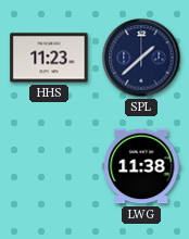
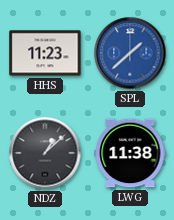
SPL dial: navy -> blue (130, 53)
NDZ: none -> 1:08 (45, 153)
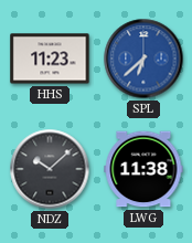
SPL: 1:38 -> 6:38 (143, 59)
NDZ: 1:08 -> 10:08 (50, 169)
